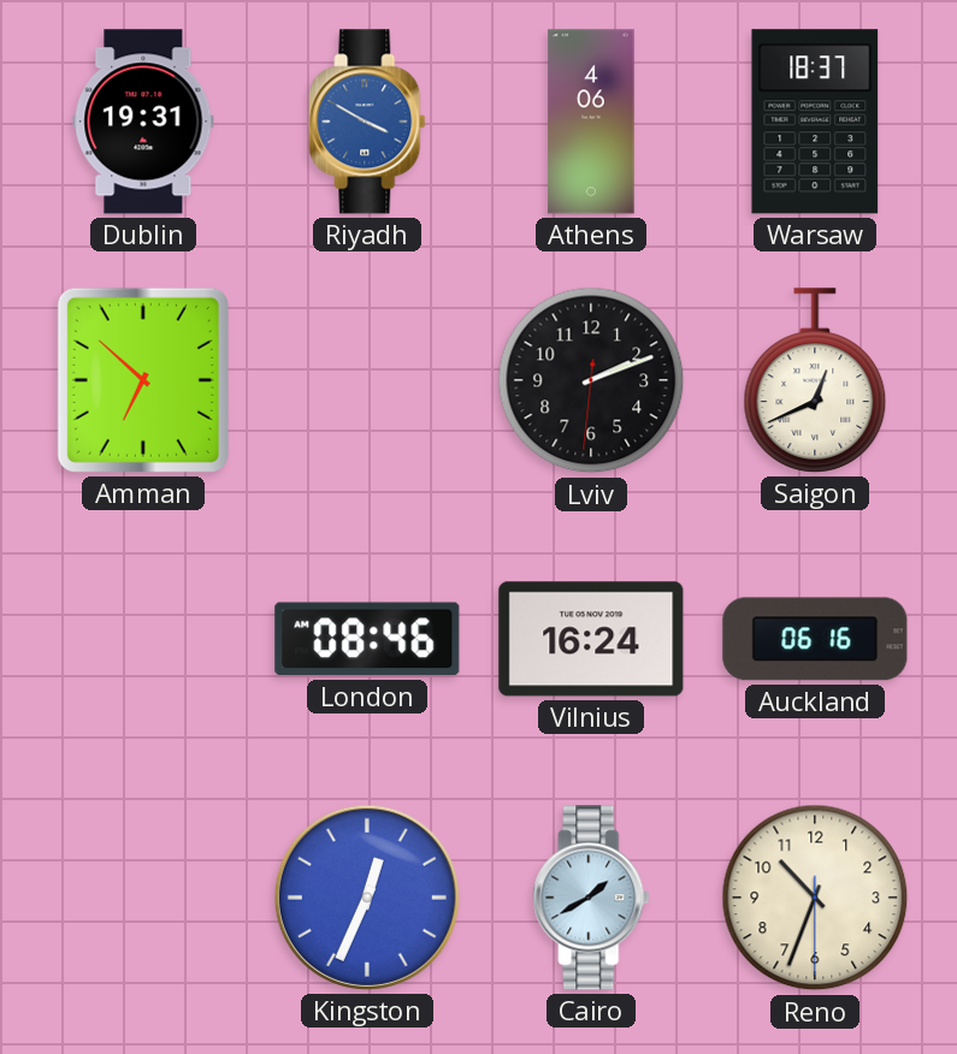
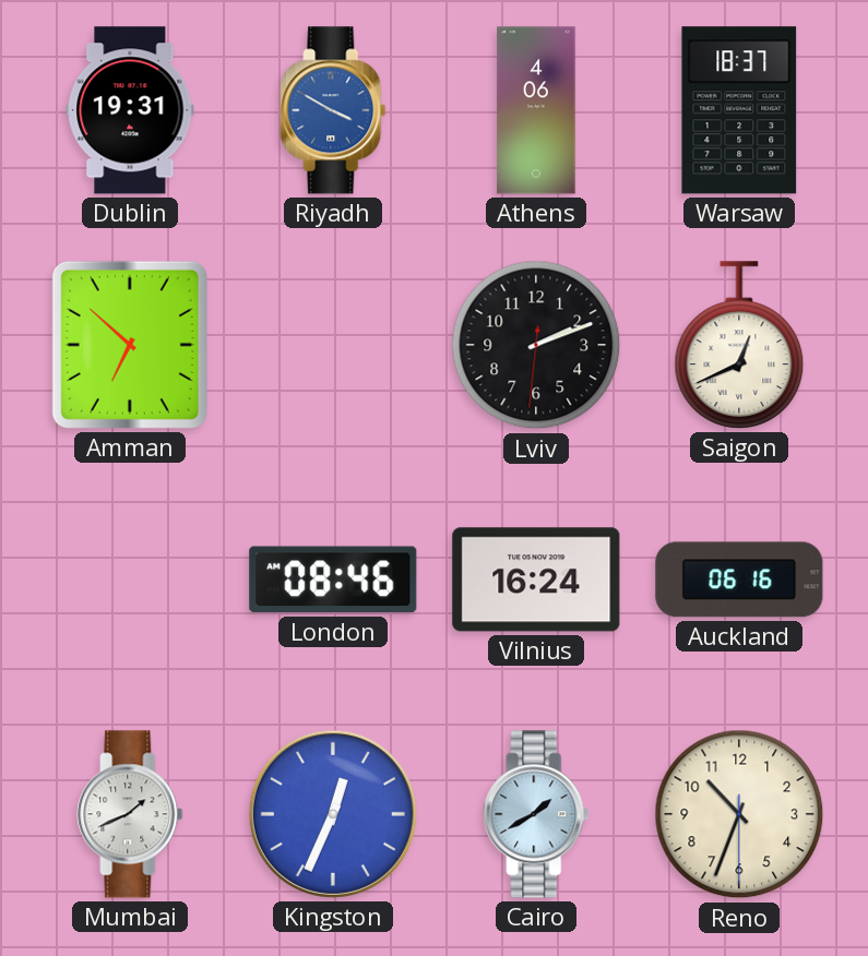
Mumbai: none -> 1:41 (130, 814)
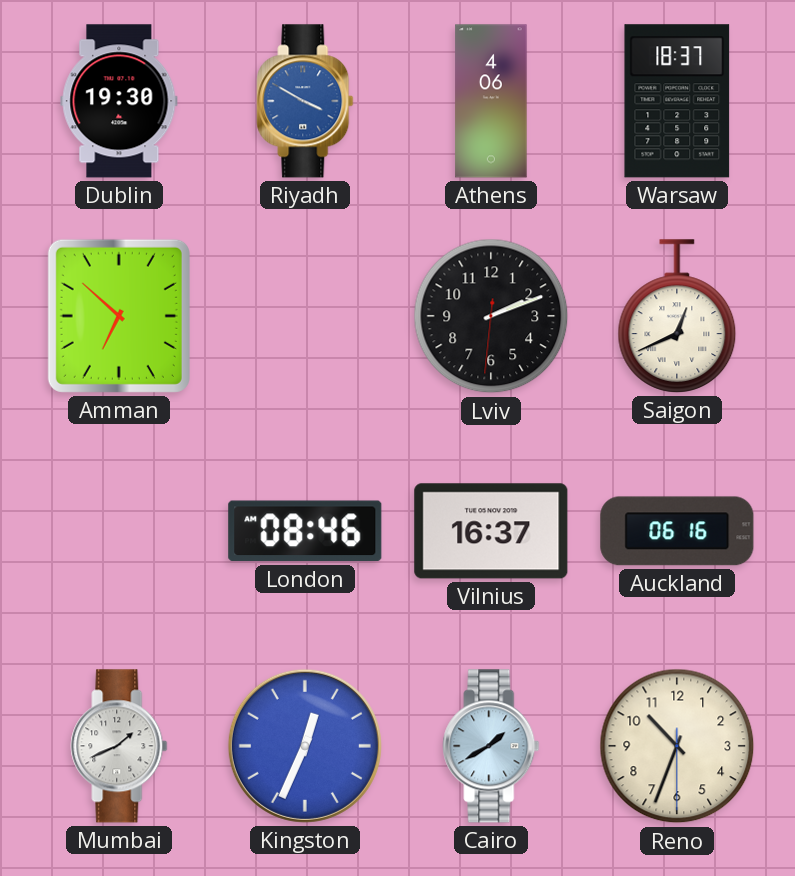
Dublin: 19:31 -> 19:30 (119, 101)
Vilnius: 16:24 -> 16:37 (491, 531)
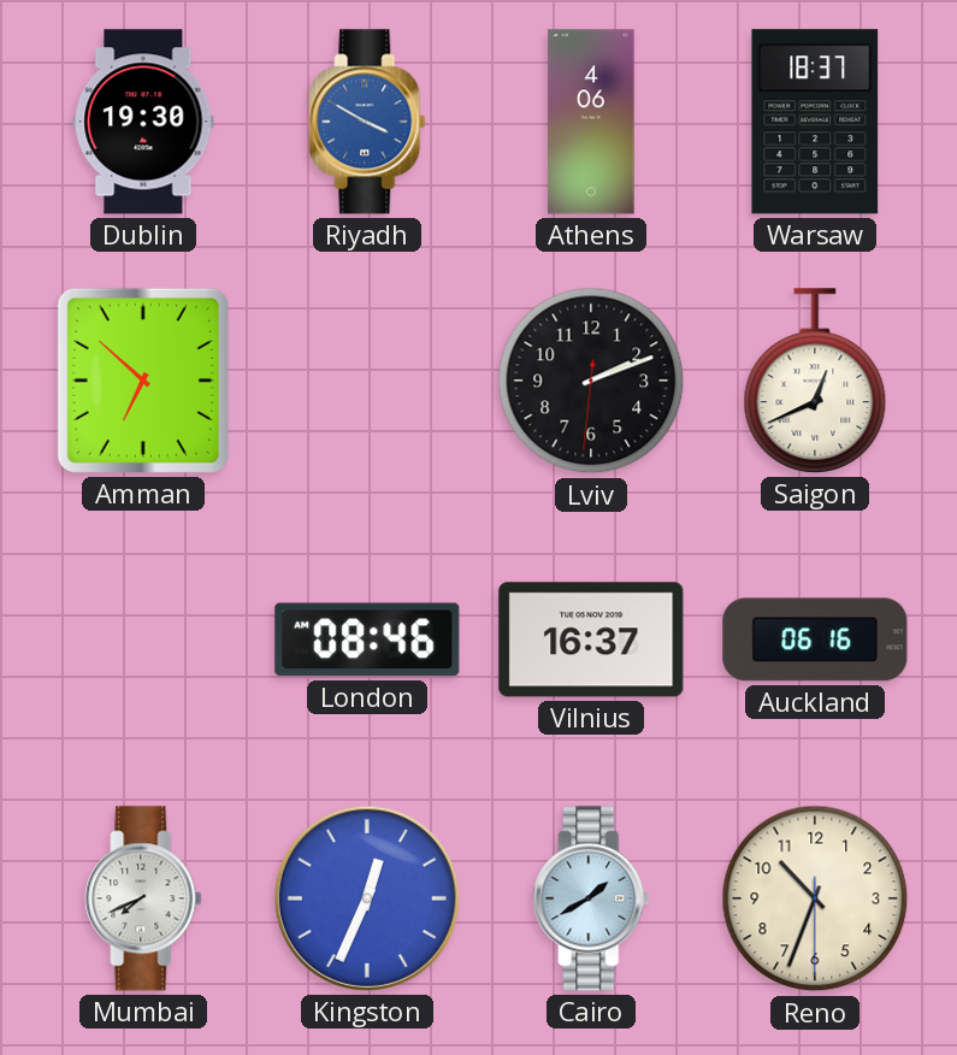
Mumbai: 1:41 -> 7:41 (143, 898)
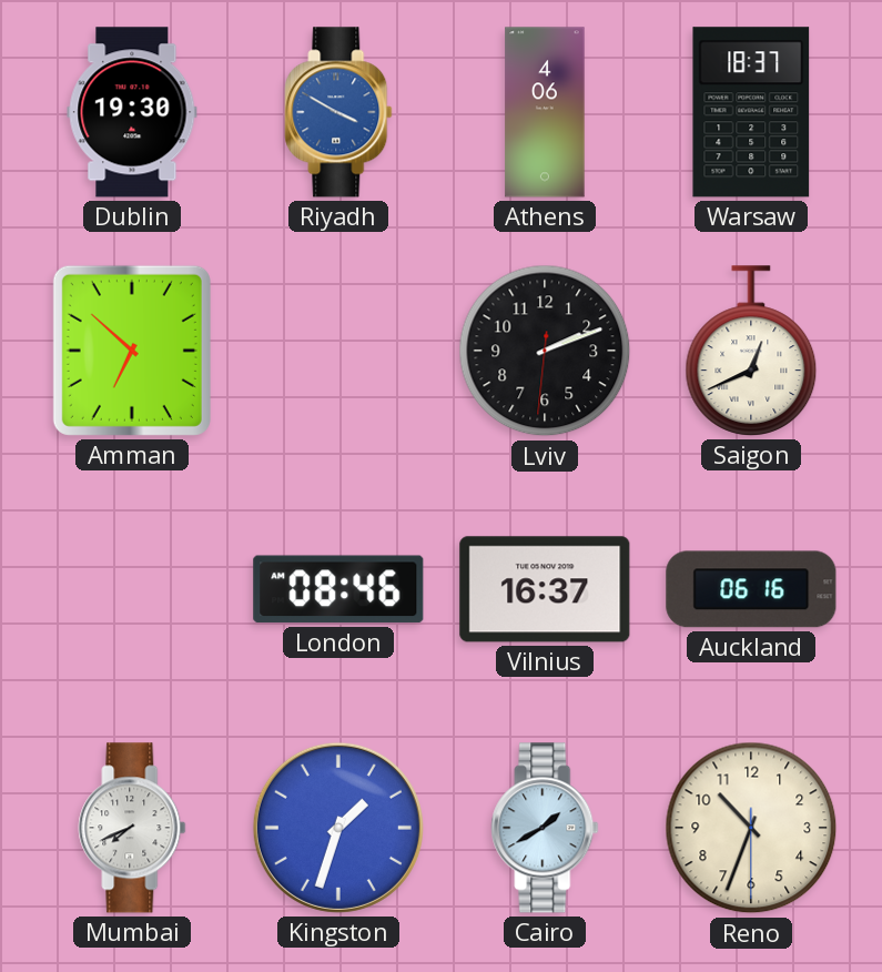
Kingston: 12:34 -> 1:33 (338, 828)
